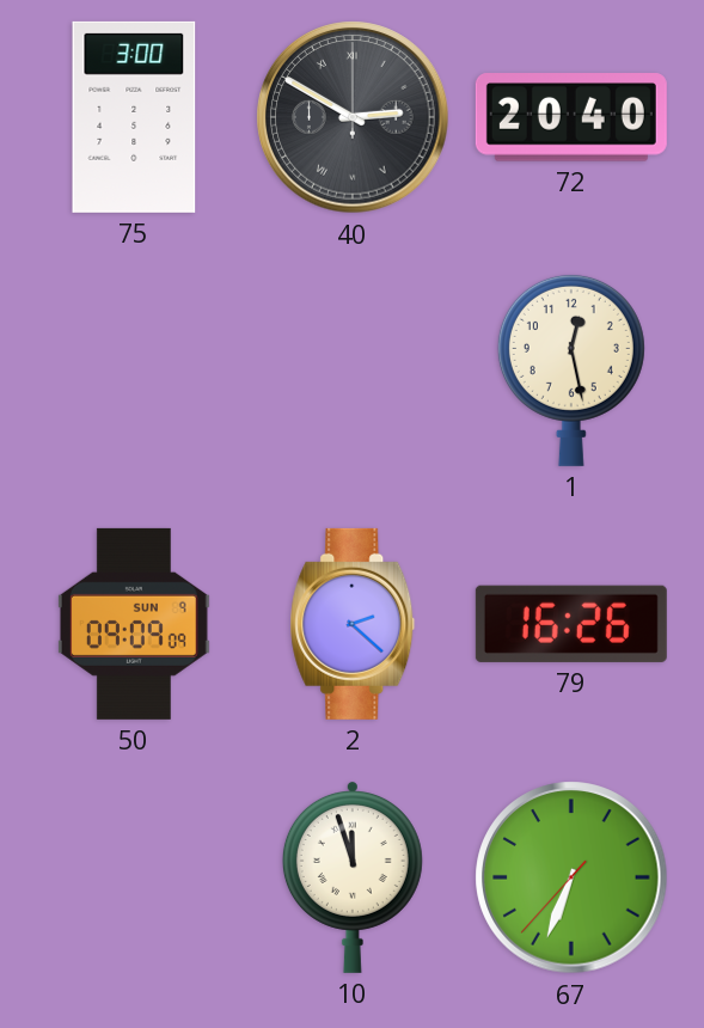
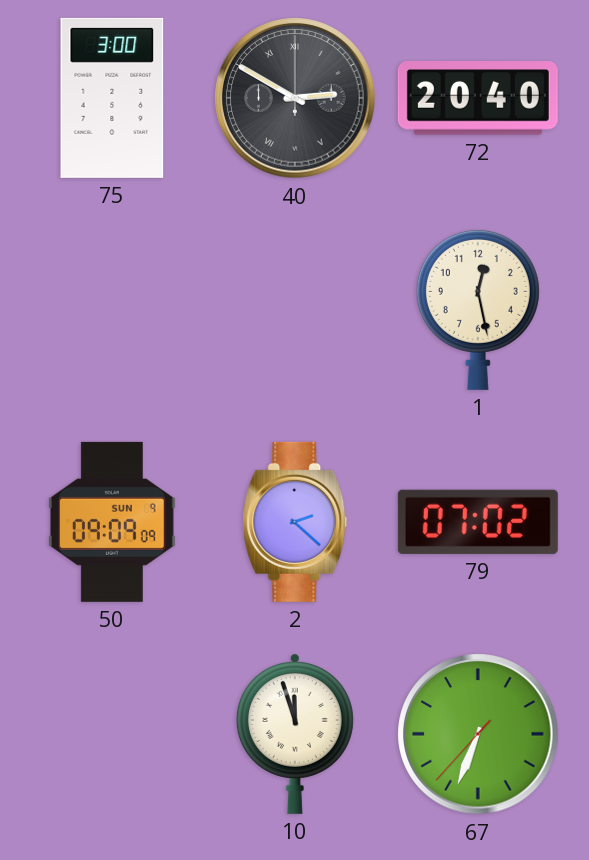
79: 16:26 -> 07:02 (478, 522)
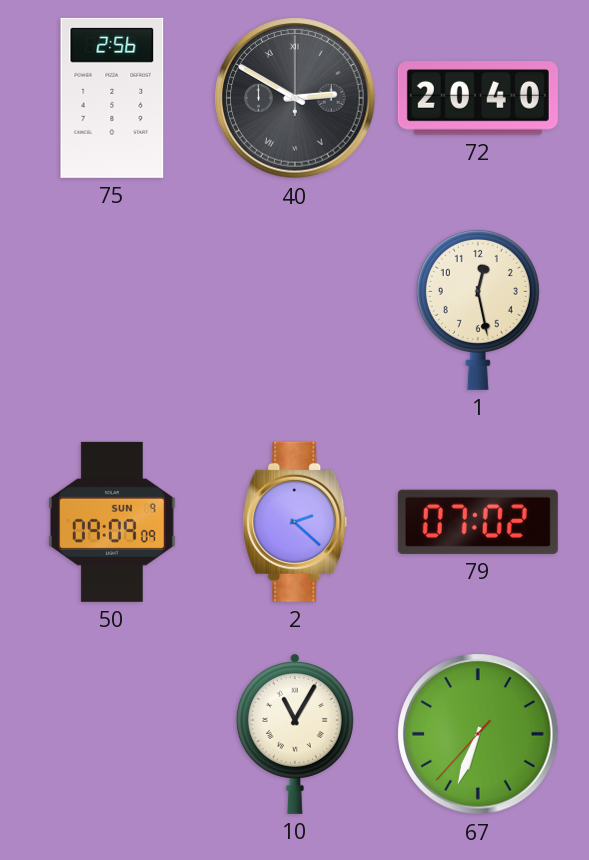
75: 3:00 -> 2:56 (112, 98)
10: 11:57 -> 11:05 (295, 733)
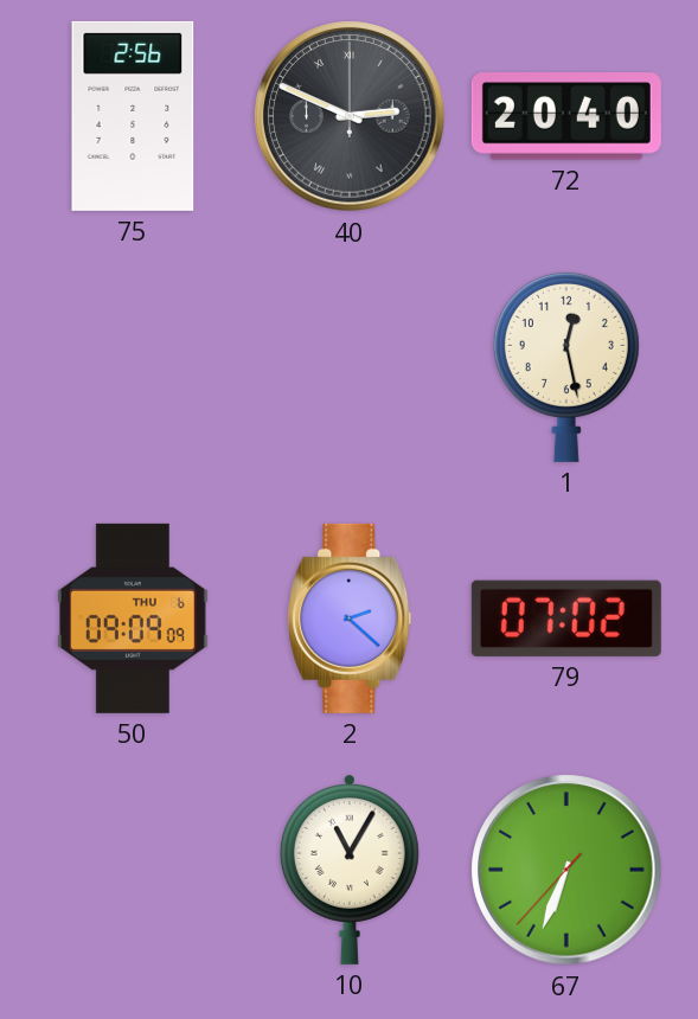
40: 2:50 -> 2:49 (350, 116)
50 date: SUN 9 -> THU 6 (133, 619)
